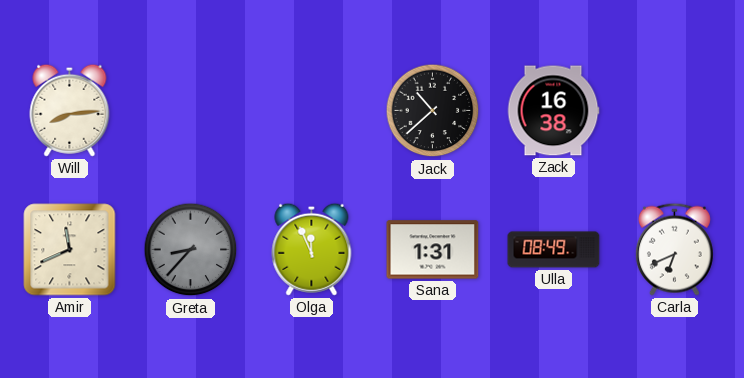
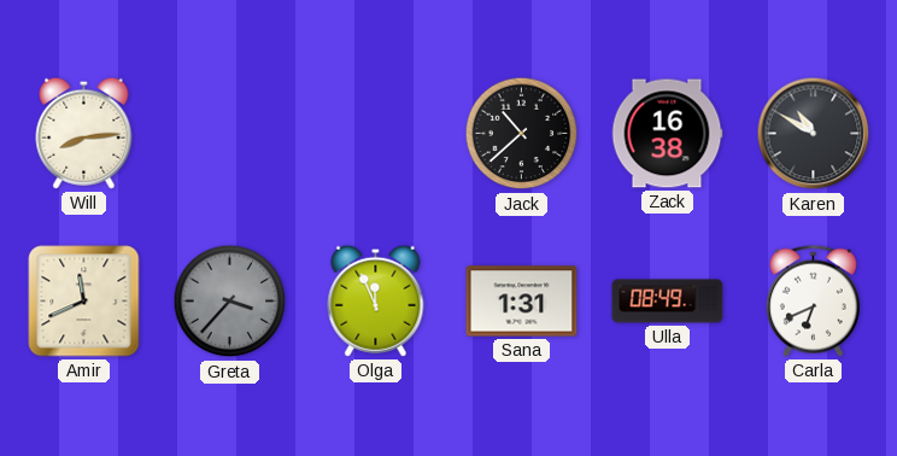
Karen: none -> 10:50 (814, 134)
Greta: 8:37 -> 3:37 (230, 302)
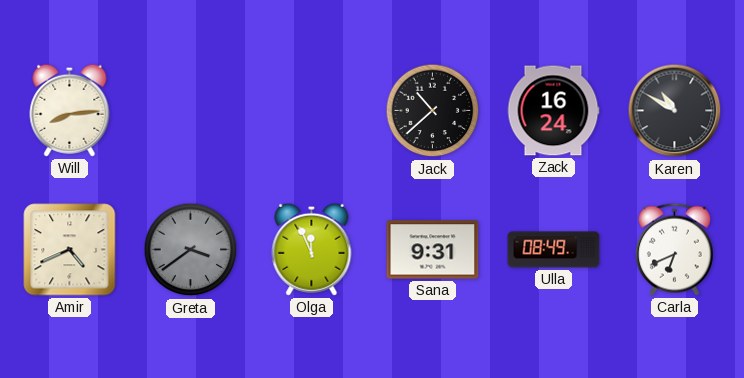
Zack: 16:38 -> 16:24 (553, 111)
Amir: 11:41 -> 4:41 (70, 250)
Greta: 3:37 -> 3:39 (191, 250)
Sana: 1:31 -> 9:31 (433, 250)
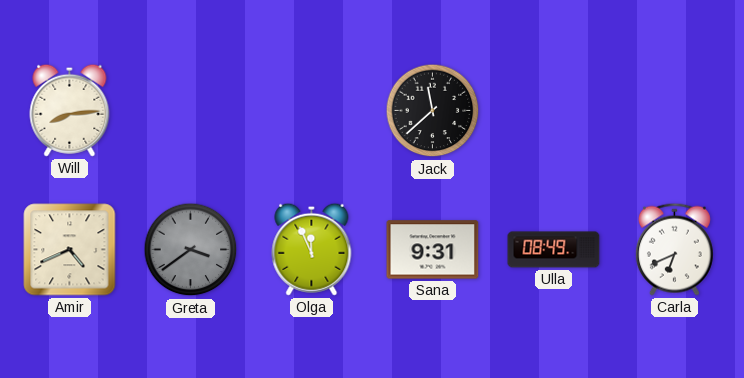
Jack: 10:38 -> 11:38 (433, 111)
Zack: 16:24 -> none (553, 111)
Karen: 10:50 -> none (675, 111)
